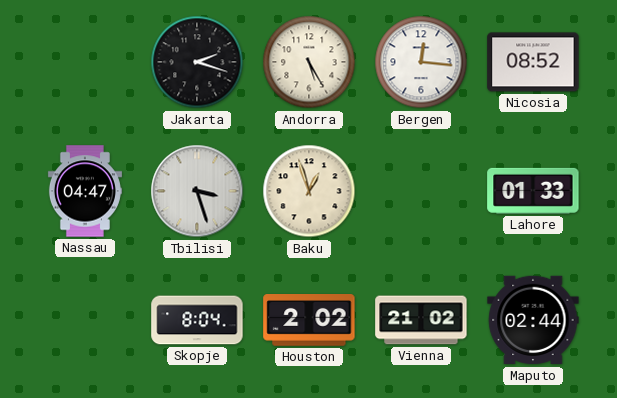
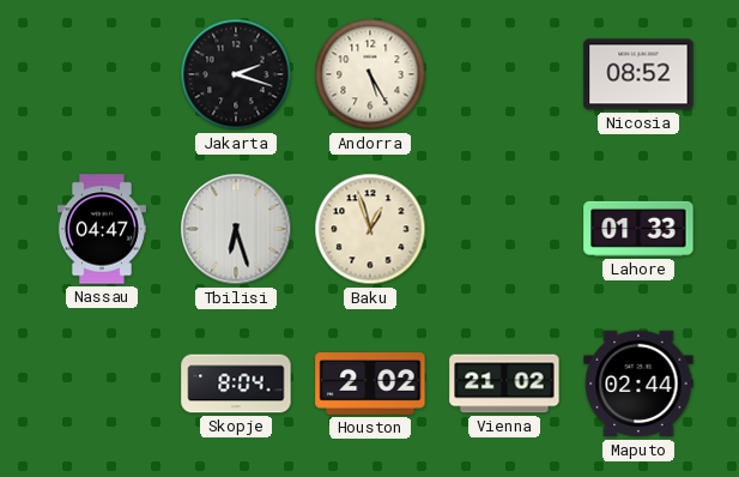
Bergen: 12:16 -> none (421, 62)
Tbilisi: 3:27 -> 6:27 (236, 229)
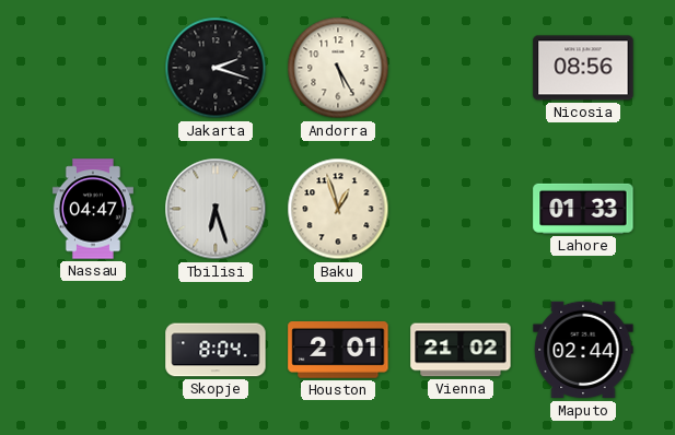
Nicosia: 08:52 -> 08:56 (583, 68)
Houston: 2:02 -> 2:01 (338, 351)
